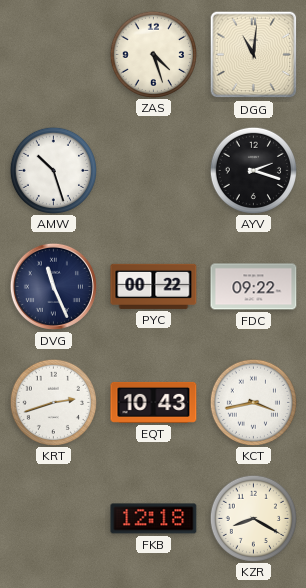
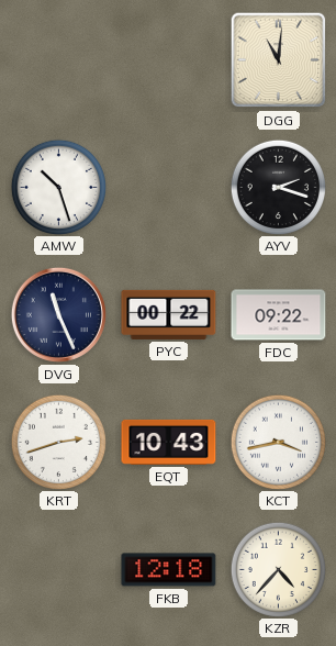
ZAS: 4:27 -> none (153, 54)
KZR: 8:20 -> 4:37 (278, 569)
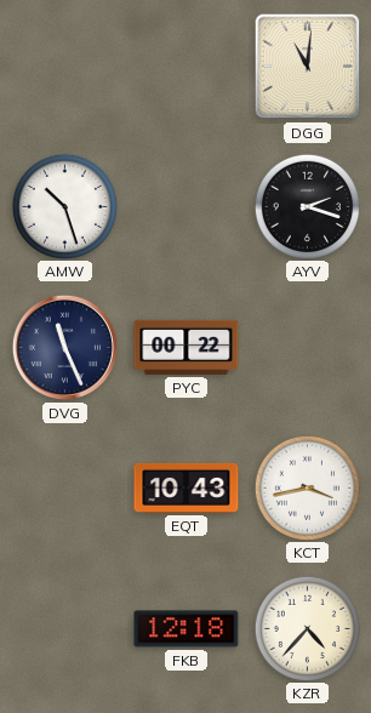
FDC: 09:22 -> none (279, 315)
KRT: 2:42 -> none (58, 442)
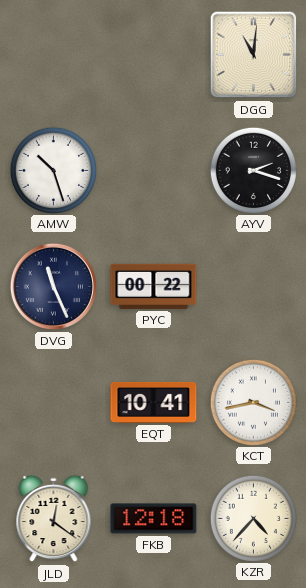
EQT: 10:43 -> 10:41 (154, 402)
JLD: none -> 12:21 (54, 519)
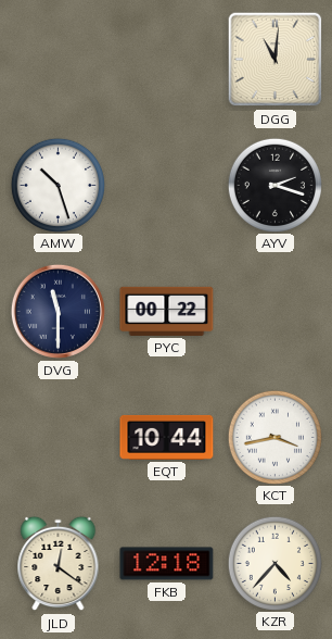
DVG: 11:26 -> 11:30 (58, 311)
EQT: 10:41 -> 10:44 (167, 437)
